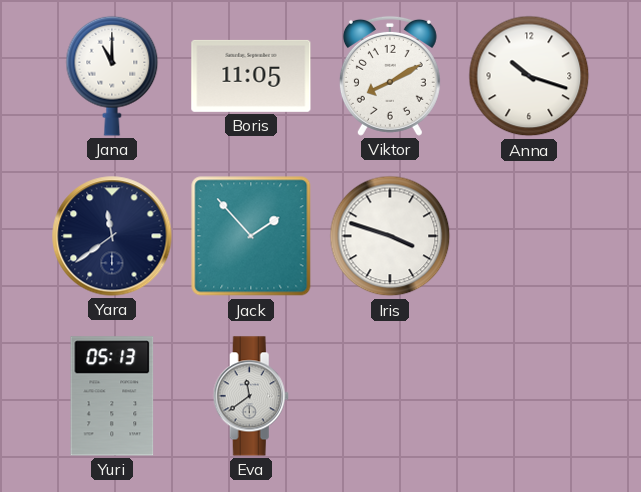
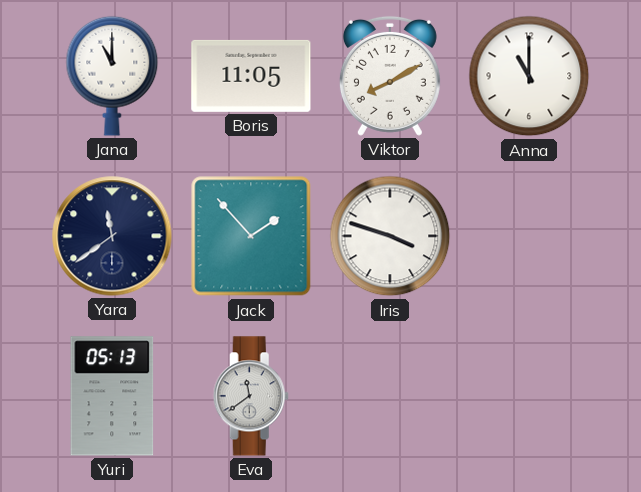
Anna: 10:18 -> 11:00 (529, 76)
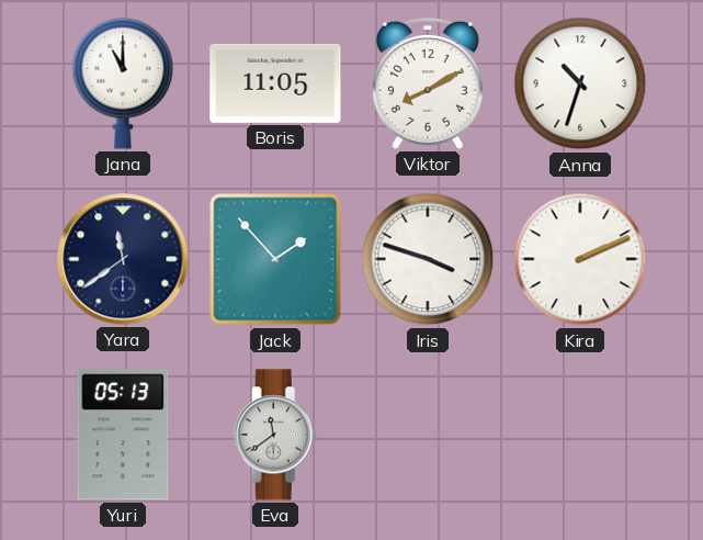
Anna: 11:00 -> 10:33 (580, 83)
Kira: none -> 2:11 (580, 259)
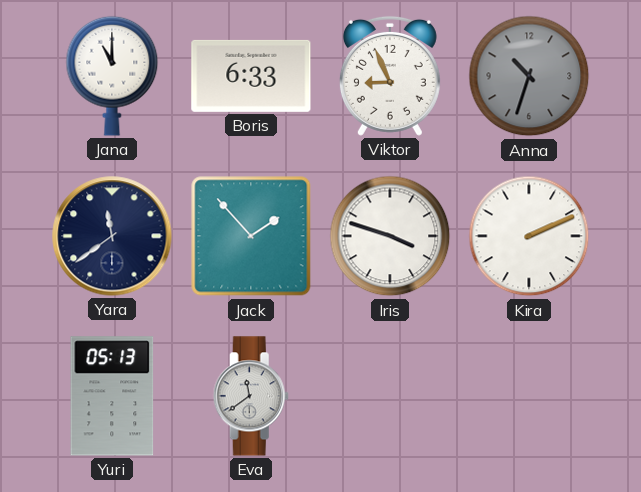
Boris: 11:05 -> 6:33 (251, 76)
Viktor: 8:10 -> 8:56 (390, 76)
Anna dial: white -> grey (529, 76)
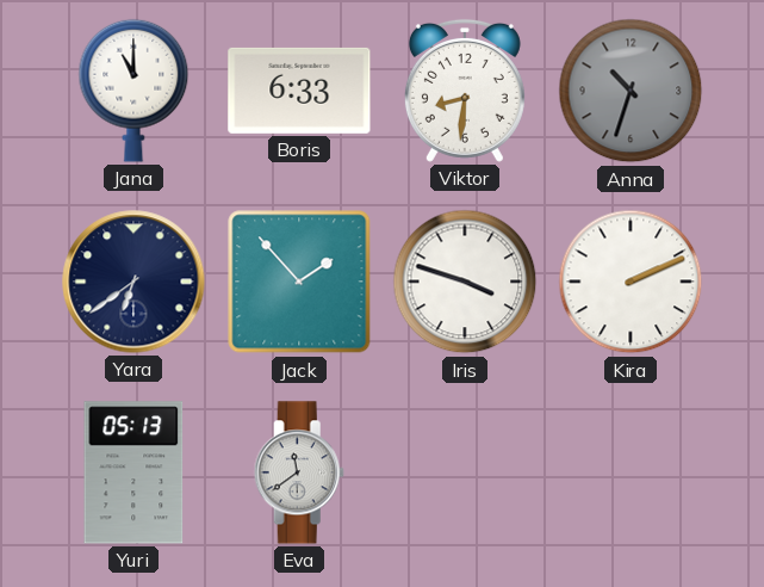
Viktor: 8:56 -> 8:31 (465, 91)
Yara: 11:39 -> 6:39 (133, 282)
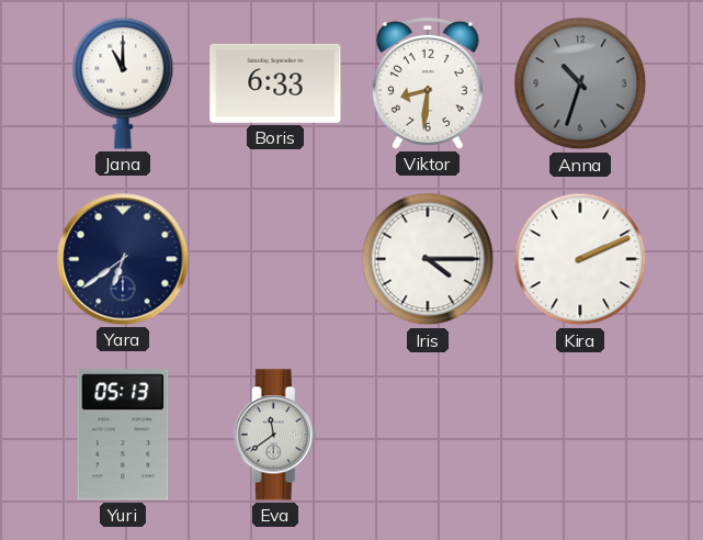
Jack: 1:53 -> none (299, 282)
Iris: 3:48 -> 4:15 (428, 259)
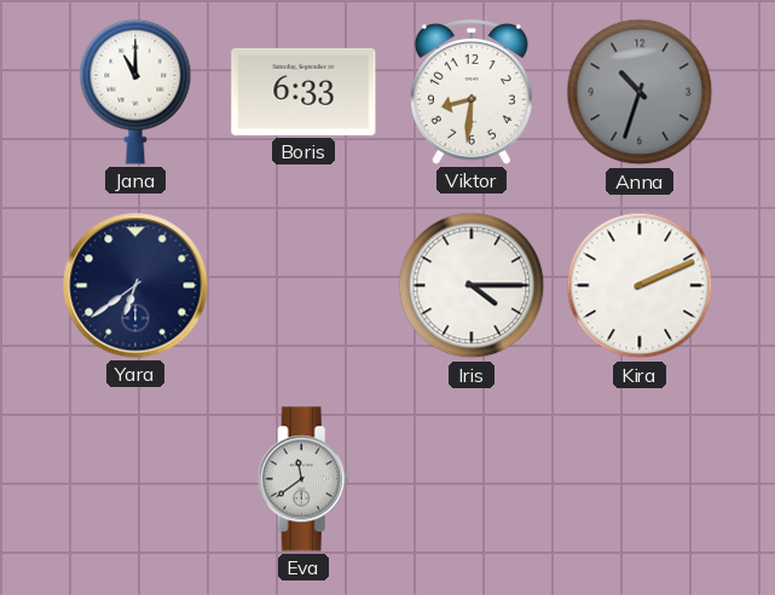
Yuri: 05:13 -> none (123, 435)
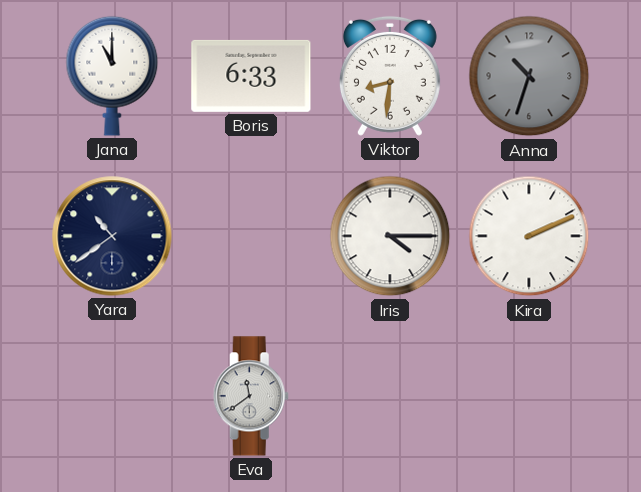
Yara: 6:39 -> 10:39 (112, 236)
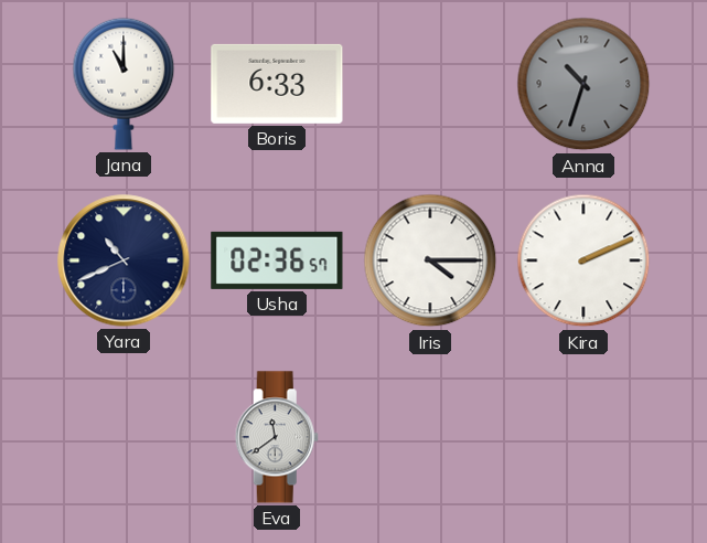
Viktor: 8:31 -> none (390, 76)
Yara: 10:39 -> 10:41 (124, 260)
Usha: none -> 02:36 (277, 260)
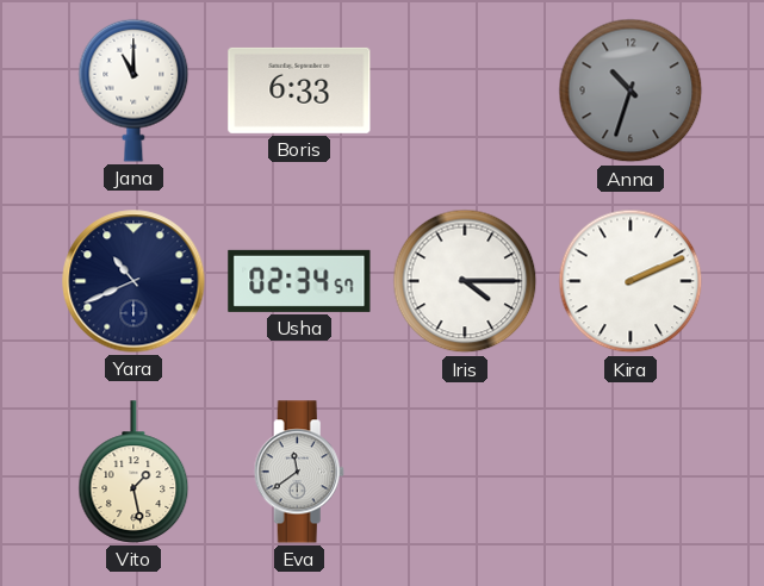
Usha: 02:36 -> 02:34 (299, 281)
Vito: none -> 1:28 (133, 472)
